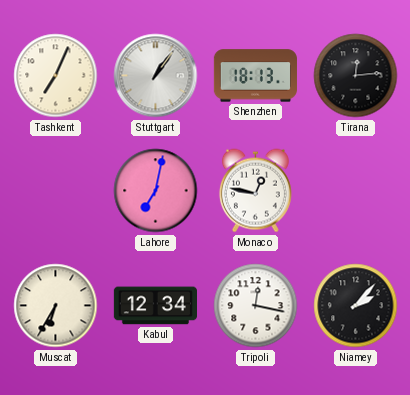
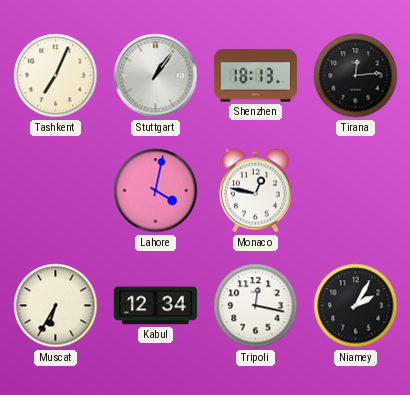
Lahore: 7:02 -> 4:02 (156, 191)
Niamey: 2:07 -> 2:05 (356, 306)
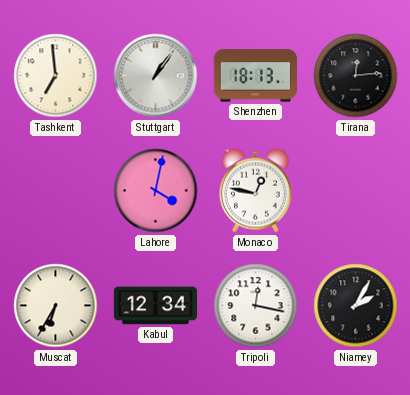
Tashkent: 7:04 -> 6:59 (56, 76)
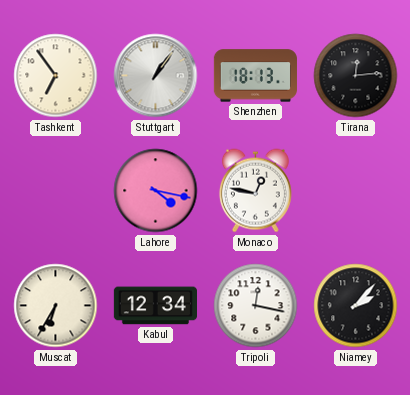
Tashkent: 6:59 -> 6:54 (56, 76)
Lahore: 4:02 -> 4:17 (156, 191)
Niamey: 2:05 -> 2:07 (356, 306)
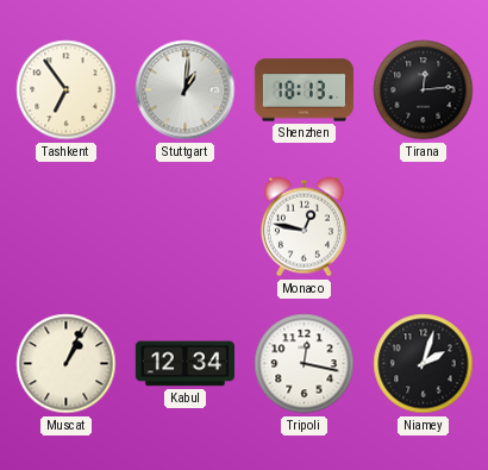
Stuttgart: 1:06 -> 1:01 (186, 90)
Lahore: 4:17 -> none (156, 191)
Muscat: 6:35 -> 1:04 (67, 364)
Niamey: 2:07 -> 2:03 (424, 364)
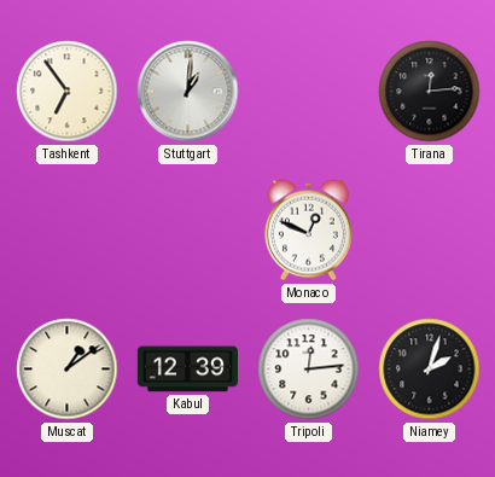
Shenzhen: 18:13 -> none (304, 90)
Monaco: 12:47 -> 12:49 (308, 231)
Muscat: 1:04 -> 1:09 (68, 370)
Kabul: 12:34 -> 12:39 (187, 370)
Tripoli: 12:17 -> 12:14 (309, 370)
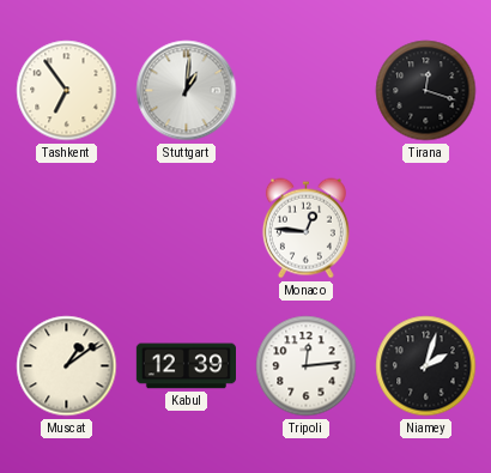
Tirana: 12:14 -> 12:18 (426, 91)
Monaco: 12:49 -> 12:46 (305, 229)
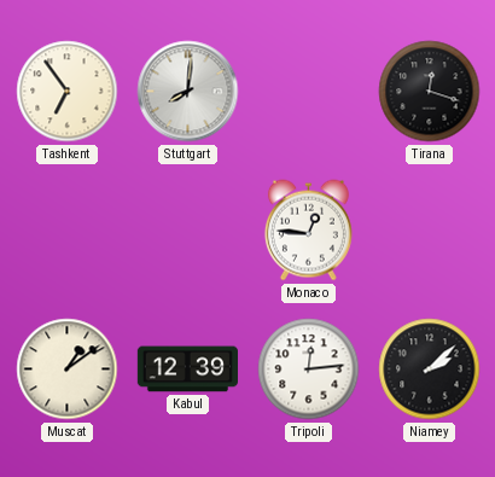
Stuttgart: 1:01 -> 8:01 (188, 92)
Niamey: 2:03 -> 2:08 (430, 370)
